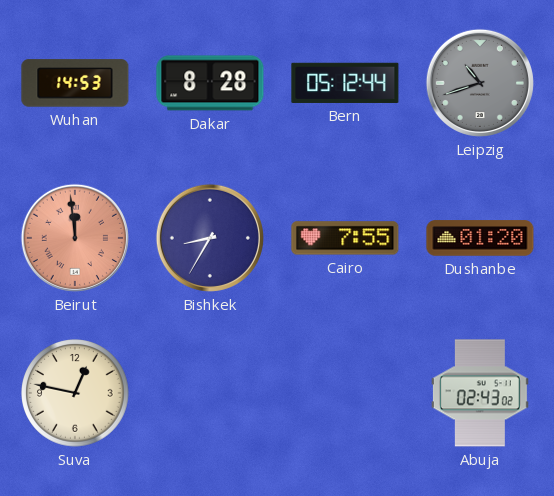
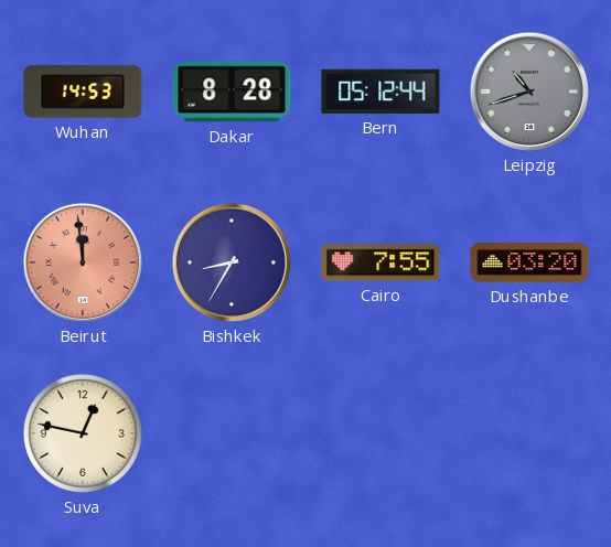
Dushanbe: 01:20 -> 03:20 (529, 262)
Abuja: 02:43 -> none (480, 393)
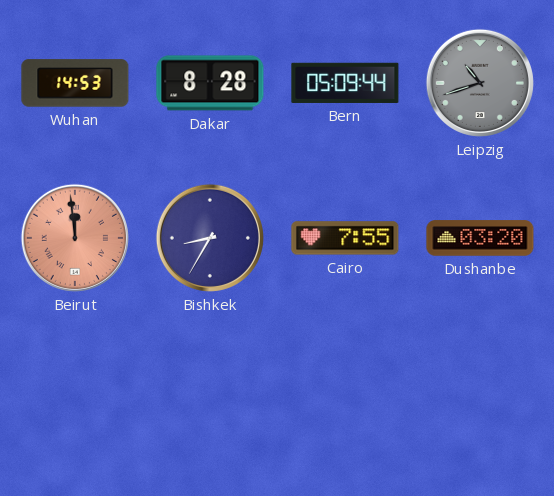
Bern: 05:12 -> 05:09 (345, 83)
Suva: 12:47 -> none (83, 433)
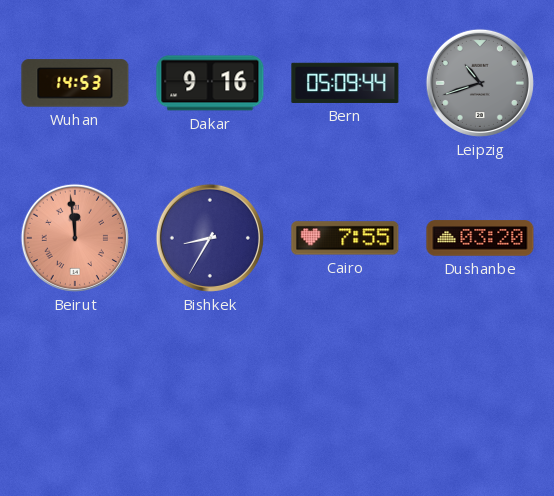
Dakar: 8:28 -> 9:16 (210, 83)
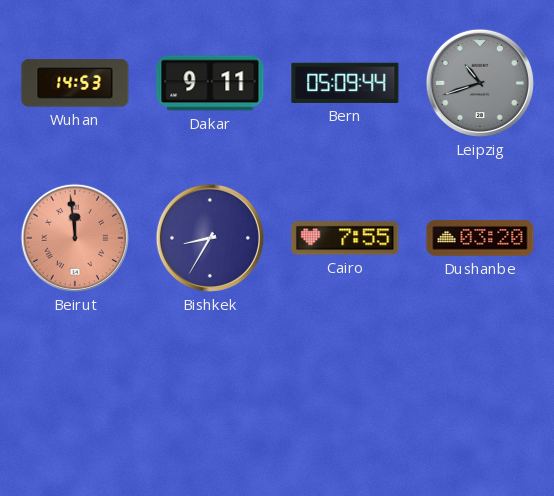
Dakar: 9:16 -> 9:11 (210, 83)
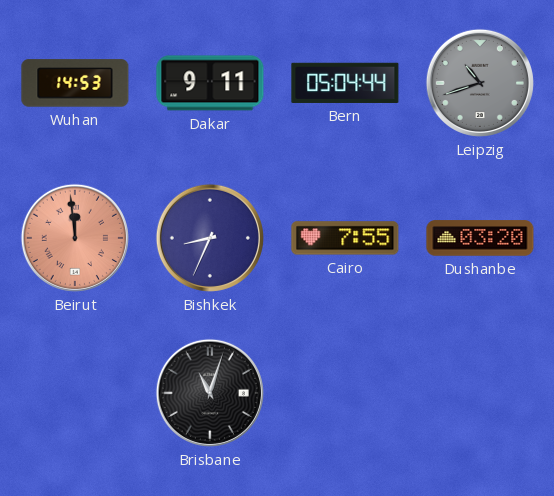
Bern: 05:09 -> 05:04 (345, 83)
Bishkek: 8:35 -> 8:34 (210, 238)
Brisbane: none -> 11:03 (210, 393)
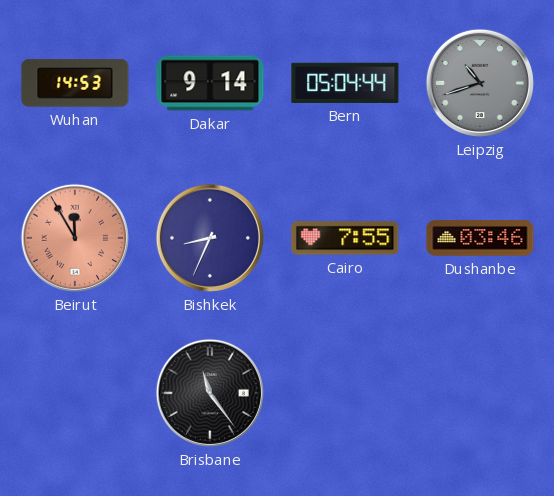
Dakar: 9:11 -> 9:14 (210, 83)
Beirut: 11:59 -> 11:55 (75, 238)
Dushanbe: 03:20 -> 03:46 (480, 238)
Brisbane: 11:03 -> 11:24 (210, 393)
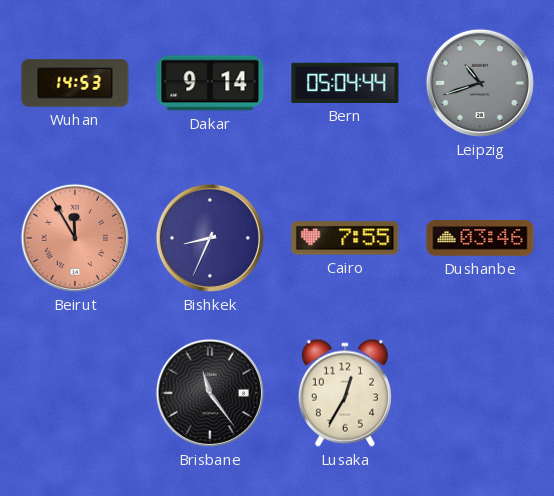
Lusaka: none -> 12:35 (345, 393)
